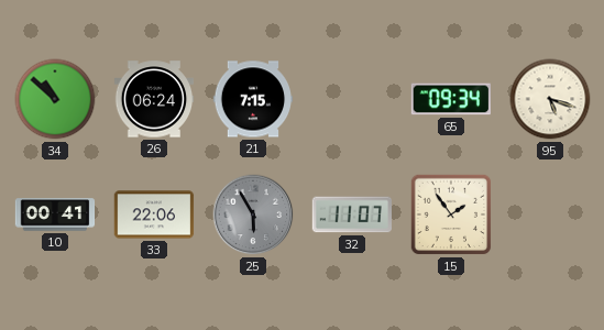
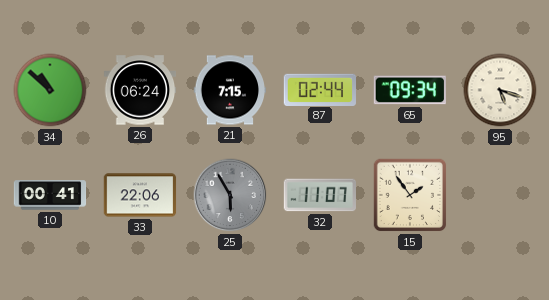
87: none -> 02:44 (320, 89)
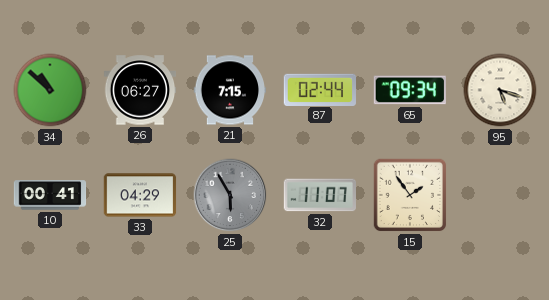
26: 06:24 -> 06:27 (140, 90)
33: 22:06 -> 04:29 (140, 195)
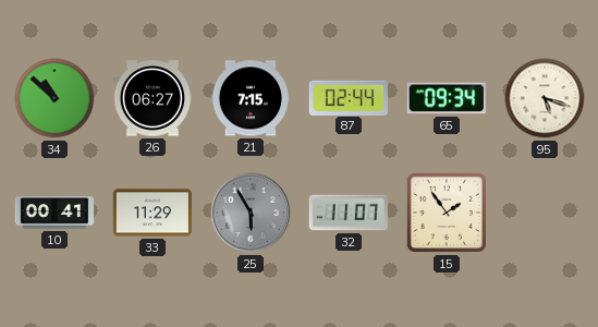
33: 04:29 -> 11:29 (152, 213)
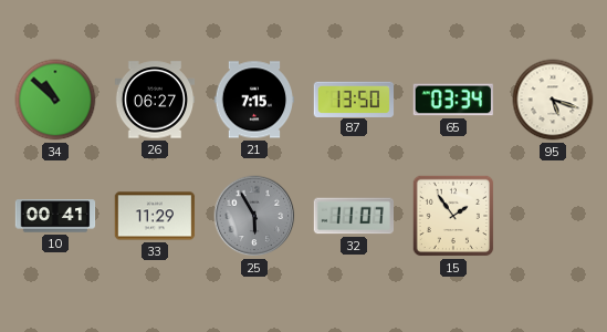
87: 02:44 -> 13:50 (354, 98)
65: 09:34 -> 03:34 (453, 100)
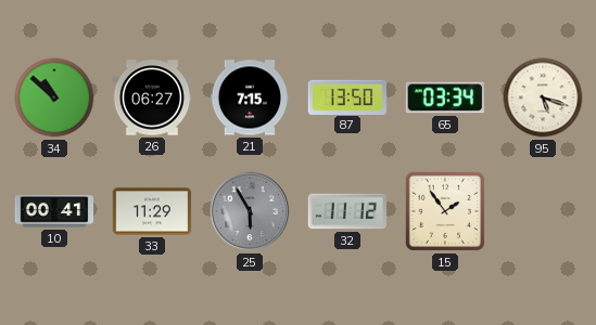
32: 11:07 -> 11:12 (346, 211)
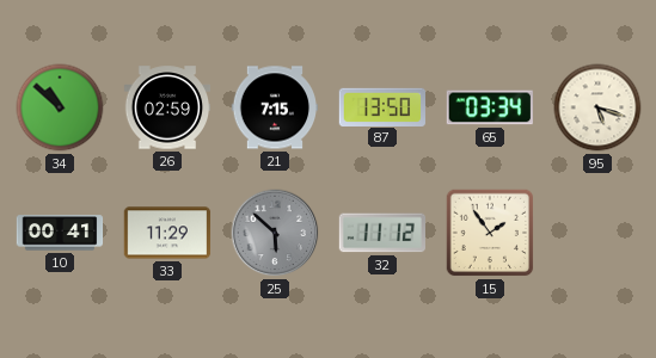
26: 06:27 -> 02:59 (167, 107)
25: 5:55 -> 5:52 (275, 233)
